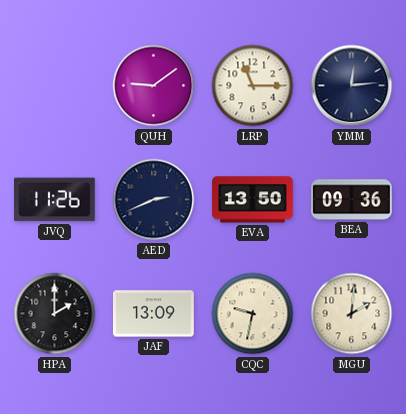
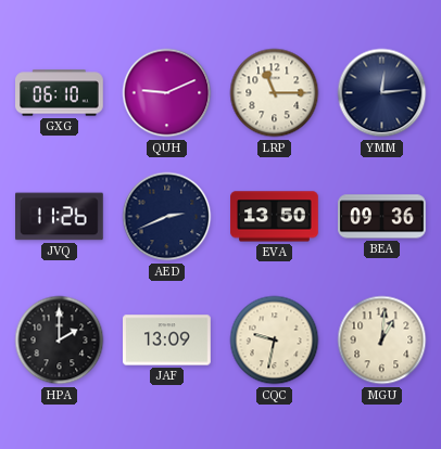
GXG: none -> 06:10 (60, 93)
QUH: 9:09 -> 9:11 (167, 93)
MGU: 2:01 -> 1:01 (382, 341)
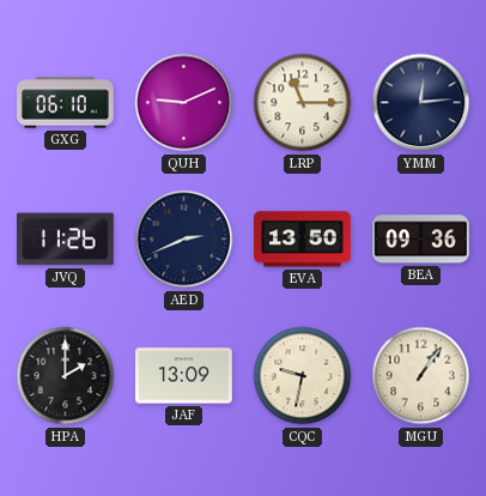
MGU: 1:01 -> 1:06 (421, 376)
